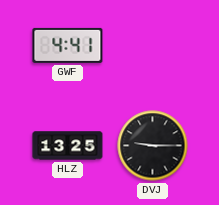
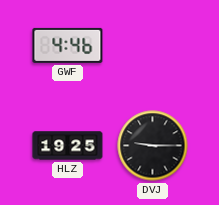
GWF: 4:41 -> 4:46 (68, 45)
HLZ: 13:25 -> 19:25 (68, 146)
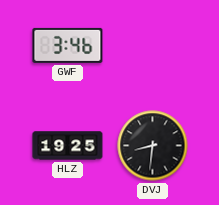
GWF: 4:46 -> 3:46 (68, 45)
DVJ: 9:15 -> 8:31 (153, 146)
